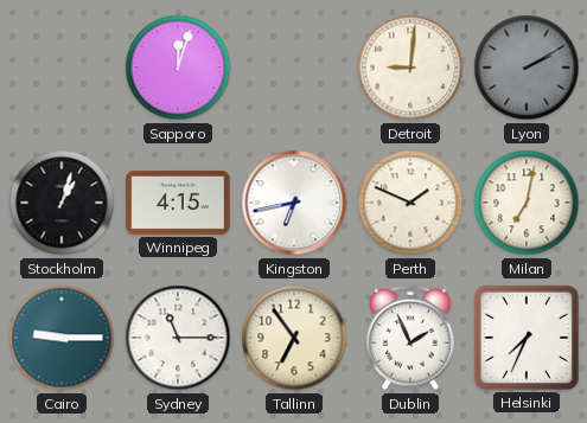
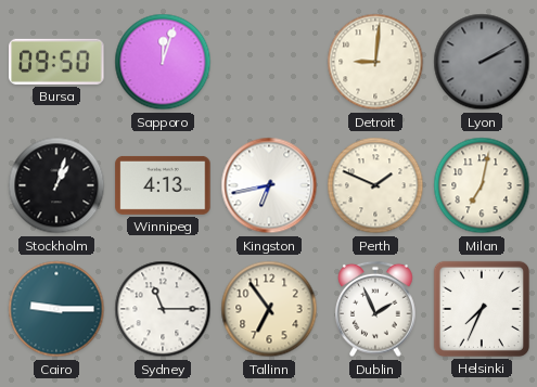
Bursa: none -> 09:50 (56, 62)
Winnipeg: 4:15 -> 4:13 (163, 185)
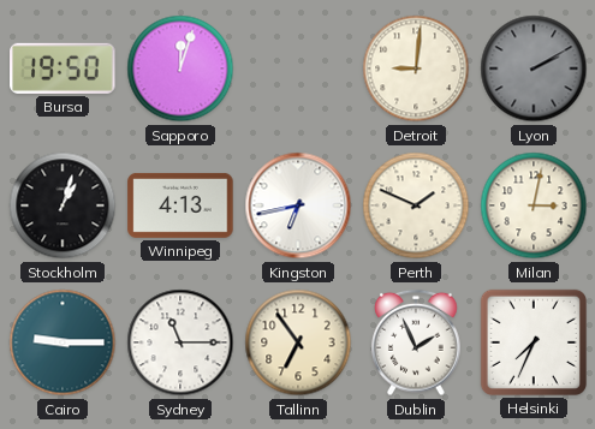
Bursa: 09:50 -> 19:50 (63, 68)
Milan: 7:02 -> 3:02 (534, 205)
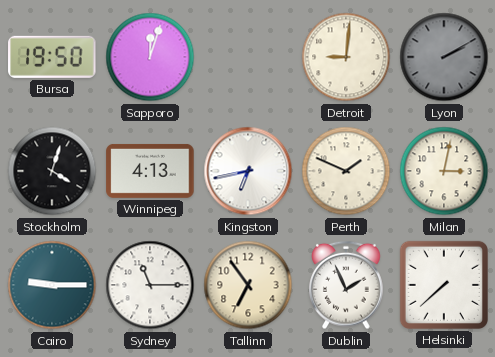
Stockholm: 1:03 -> 4:03 (52, 171)
Helsinki: 7:34 -> 7:38 (444, 285)
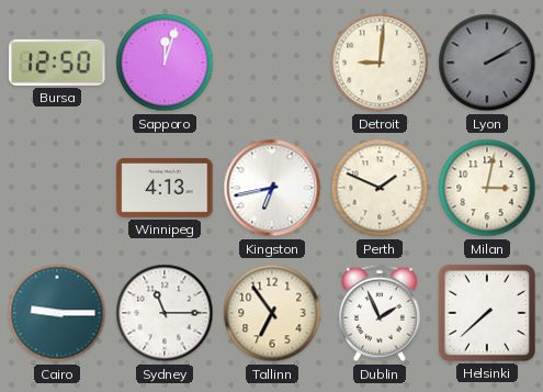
Bursa: 19:50 -> 12:50 (57, 63)
Stockholm: 4:03 -> none (52, 171)
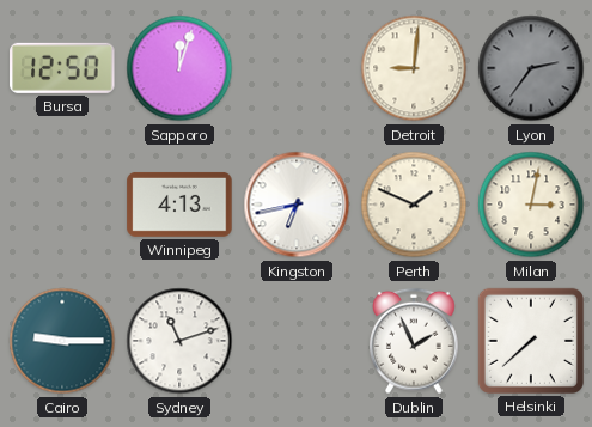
Lyon: 2:10 -> 2:36 (531, 68)
Sydney: 11:15 -> 11:12 (179, 341)
Tallinn: 6:54 -> none (272, 313)
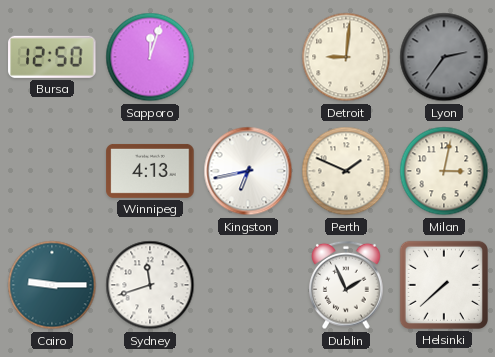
Sydney: 11:12 -> 11:42 (150, 285)
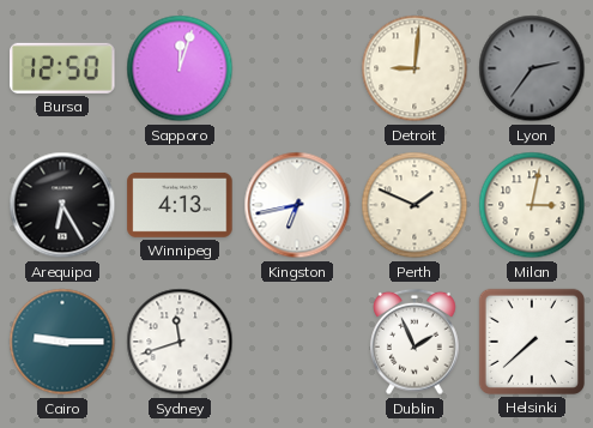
Arequipa: none -> 6:25 (62, 205)
